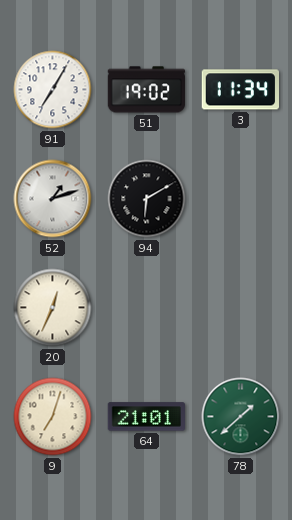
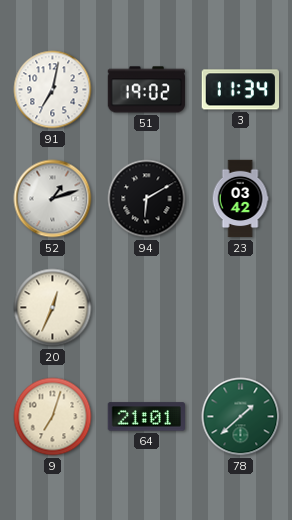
91: 7:05 -> 7:02 (53, 90)
23: none -> 03:42 (240, 199)
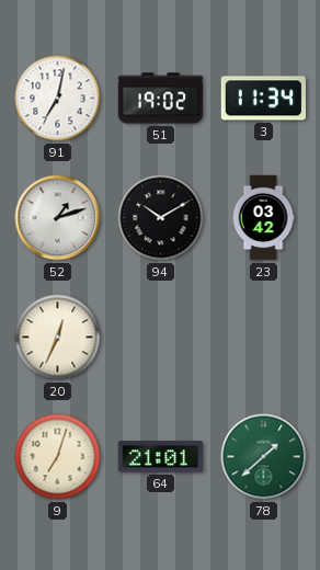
94: 6:10 -> 10:10 (161, 218)
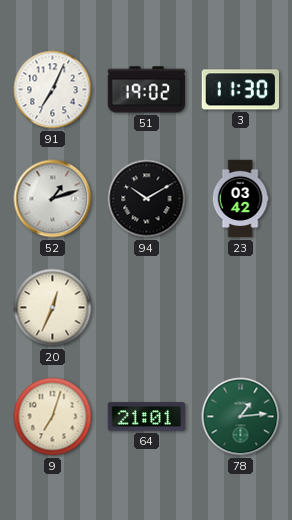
91: 7:02 -> 7:04 (53, 90)
3: 11:34 -> 11:30 (240, 90)
78: 1:38 -> 1:14 (241, 417)
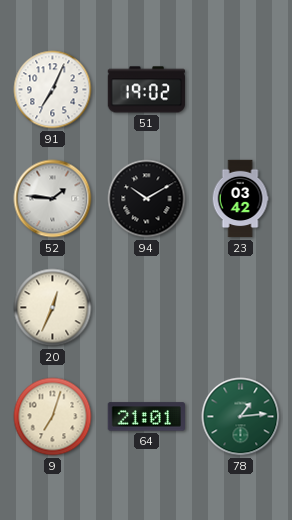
3: 11:30 -> none (240, 90)
52: 1:12 -> 1:46 (53, 199)
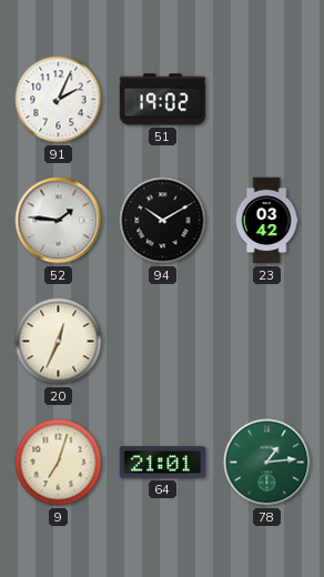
91: 7:04 -> 2:04 (59, 100)
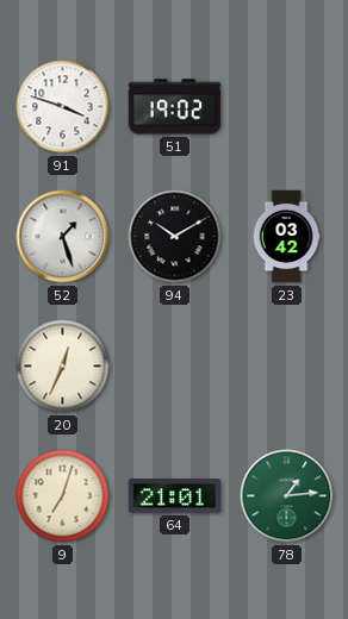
91: 2:04 -> 3:48 (63, 107)
52: 1:46 -> 1:27 (63, 237)
